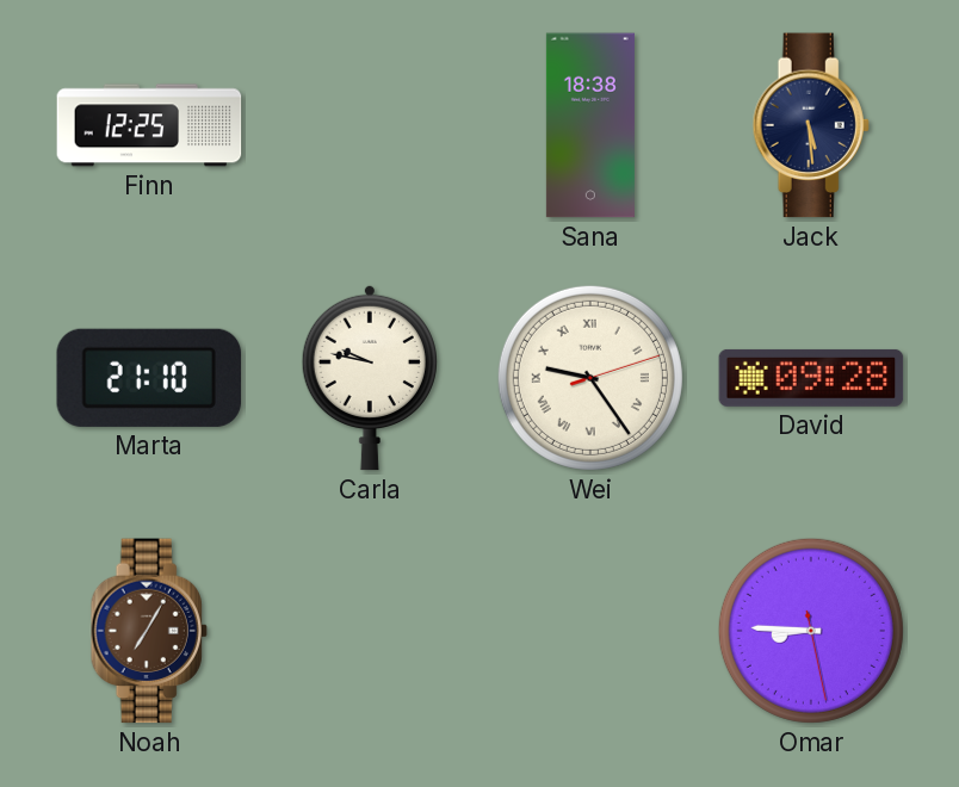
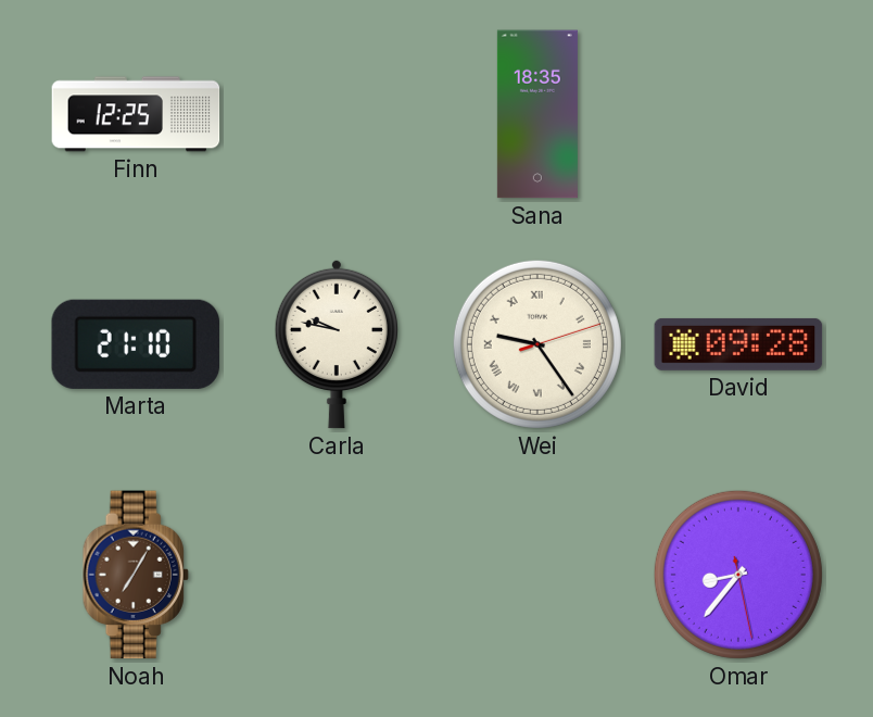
Sana: 18:38 -> 18:35 (537, 114)
Jack: 5:29 -> none (811, 125)
Omar: 8:45 -> 8:36 (738, 575)
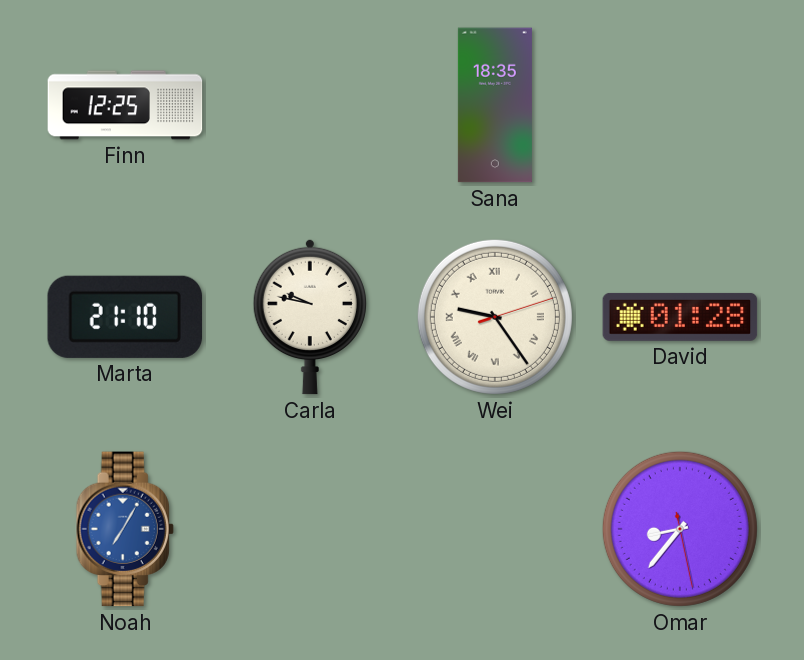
David: 09:28 -> 01:28 (680, 317)
Noah dial: brown -> blue (125, 529)
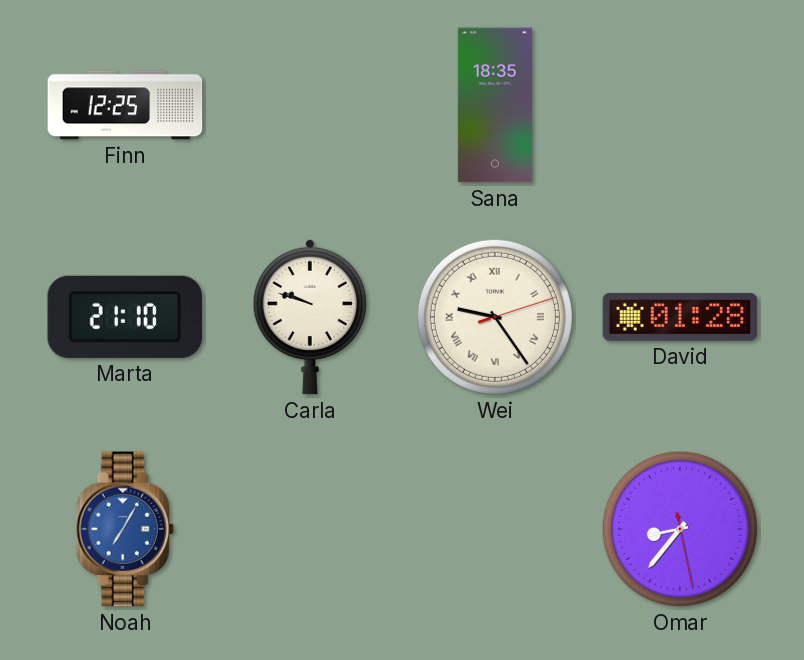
Carla: 9:47 -> 9:48 (310, 317)
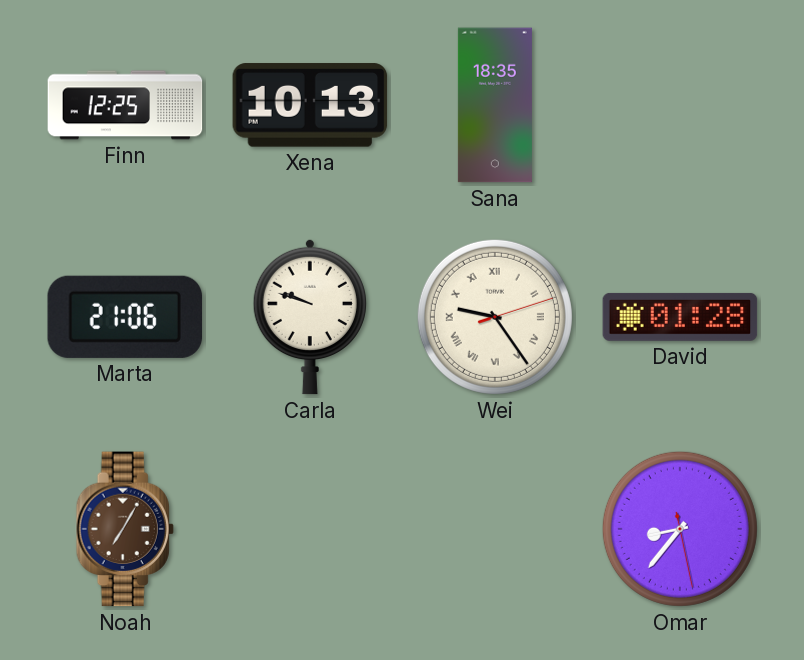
Xena: none -> 10:13 (310, 105)
Marta: 21:10 -> 21:06 (125, 317)
Noah dial: blue -> brown (125, 529)
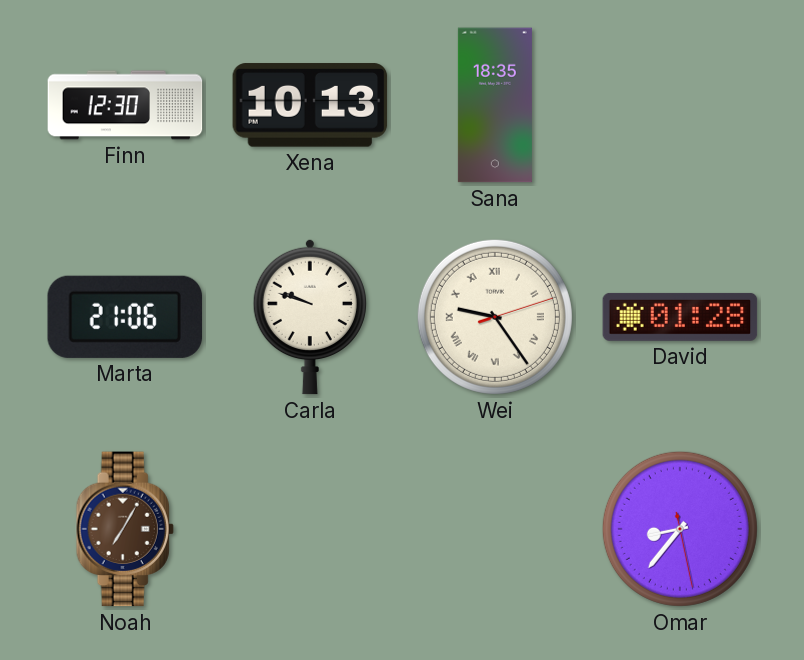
Finn: 12:25 -> 12:30 (125, 105)
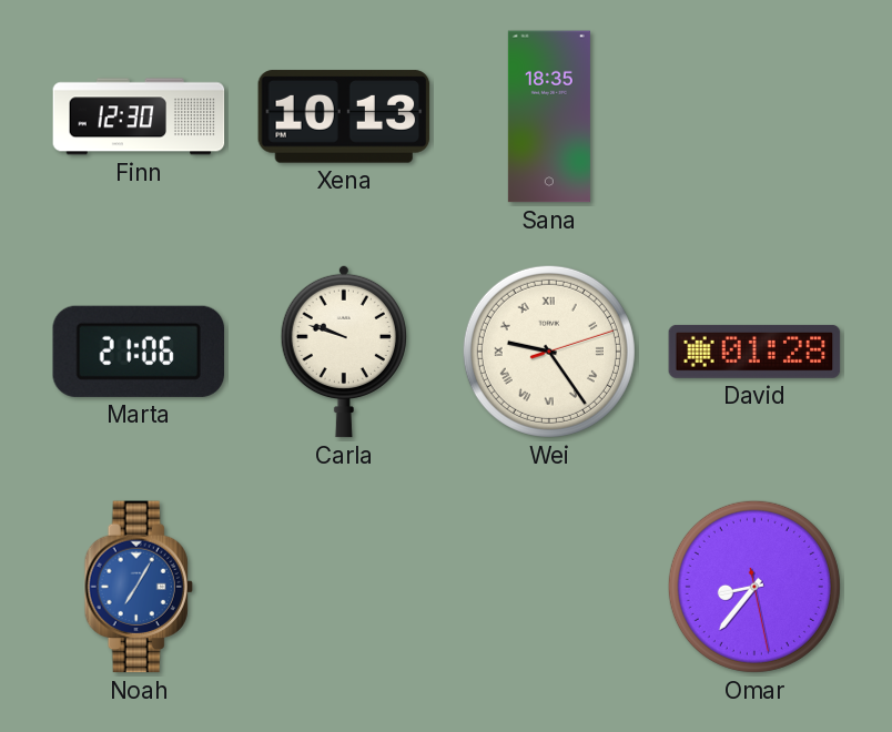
Noah dial: brown -> blue (139, 587)
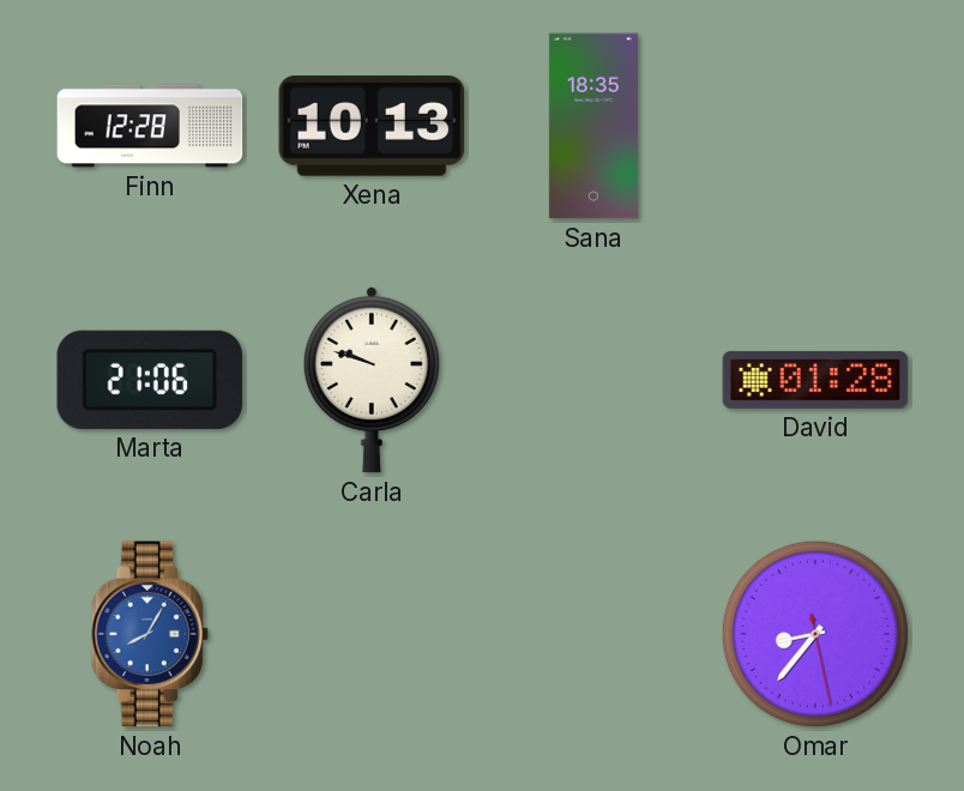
Finn: 12:30 -> 12:28 (150, 126)
Wei: 9:24 -> none (549, 352)
Noah: 7:05 -> 8:05 (150, 634)
